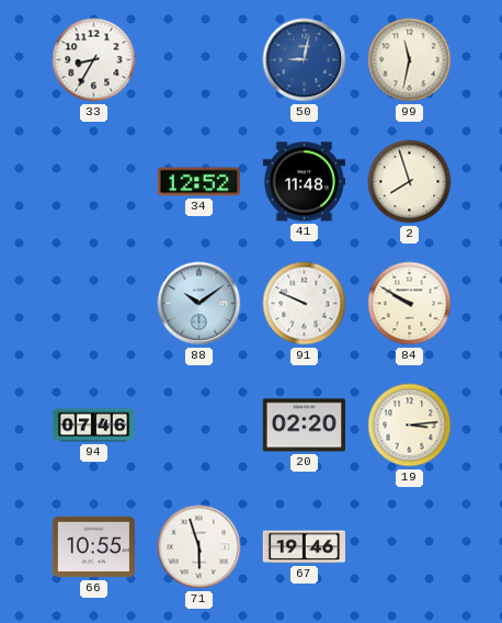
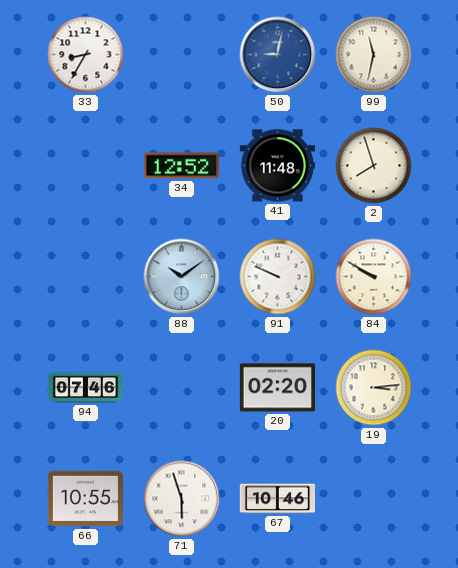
67: 19:46 -> 10:46 (277, 499)
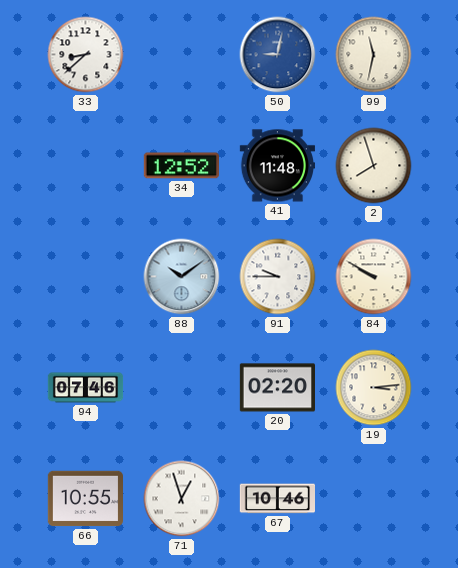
33: 8:35 -> 8:38 (86, 55)
91: 9:49 -> 9:45 (278, 277)
71: 5:57 -> 12:57 (182, 499)
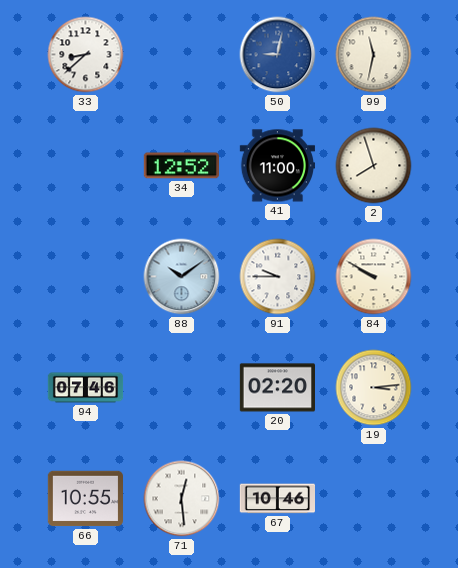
41: 11:48 -> 11:00 (277, 166)
71: 12:57 -> 12:29 (182, 499)
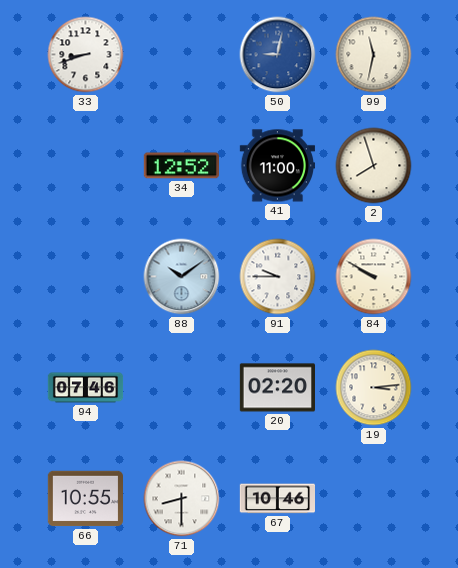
33: 8:38 -> 8:42 (86, 55)
71: 12:29 -> 8:30 (182, 499)
